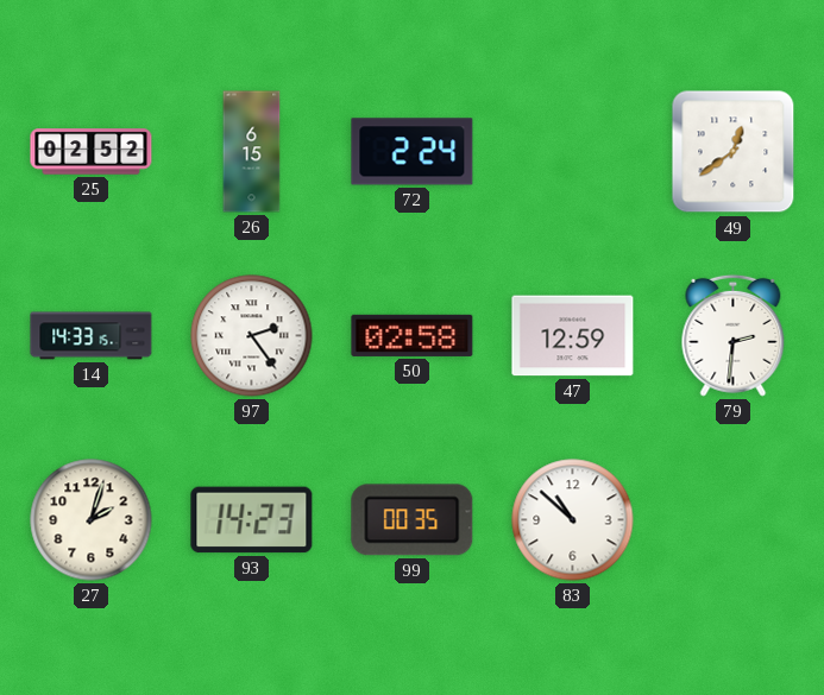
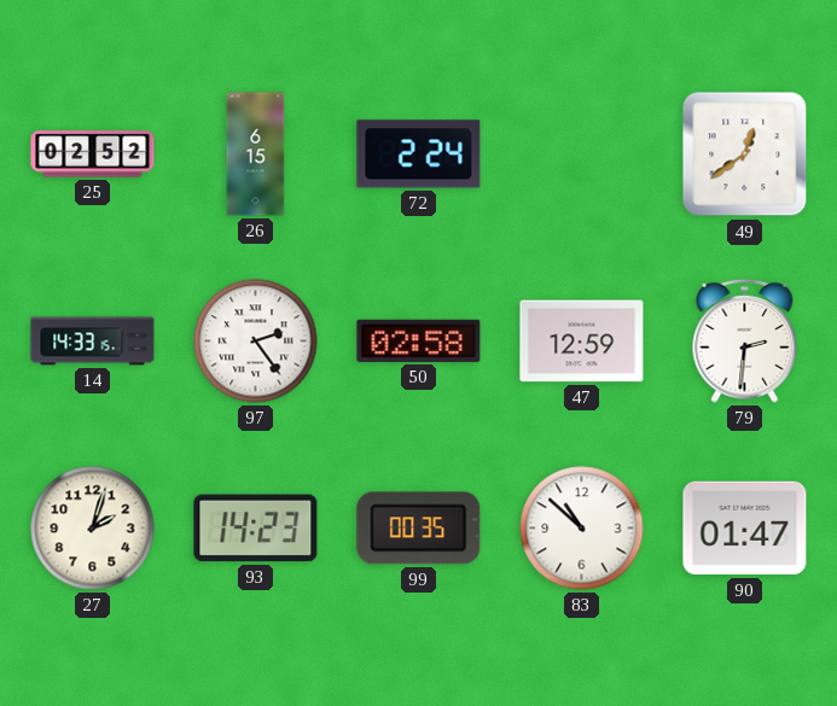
90: none -> 01:47 (745, 529)
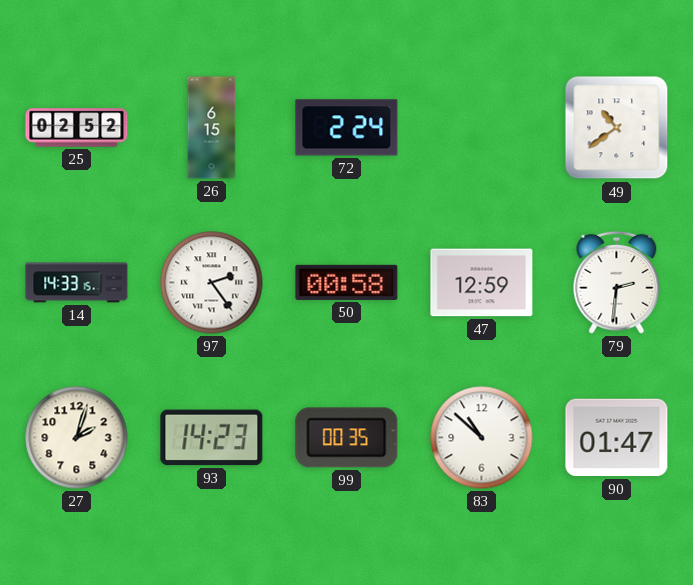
49: 12:39 -> 10:39 (617, 128)
50: 02:58 -> 00:58 (347, 282)
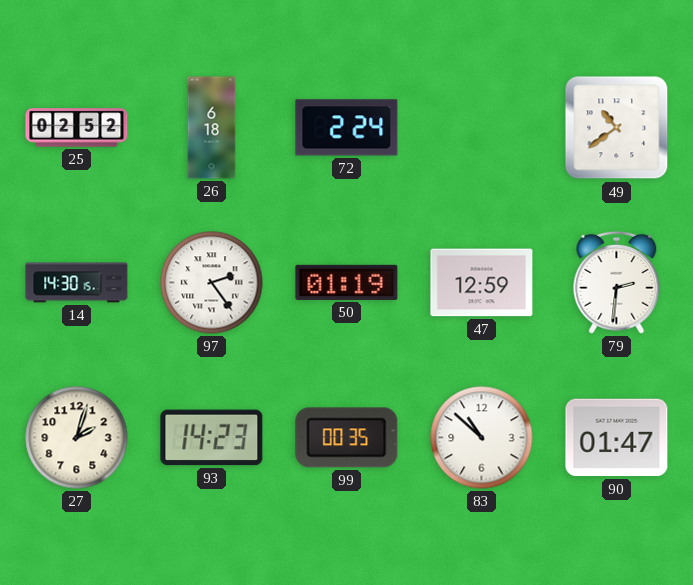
26: 6:15 -> 6:18 (212, 128)
14: 14:33 -> 14:30 (77, 283)
50: 00:58 -> 01:19 (347, 282)
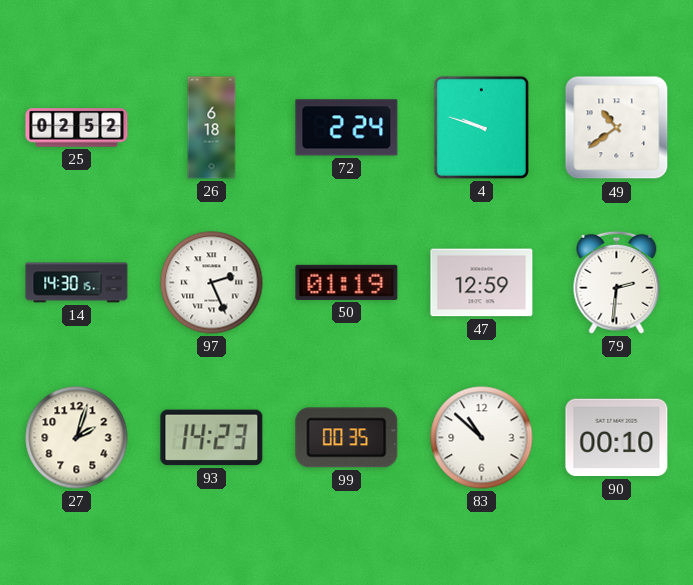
4: none -> 9:48 (481, 127)
97: 2:24 -> 2:26 (212, 283)
90: 01:47 -> 00:10 (617, 438)
